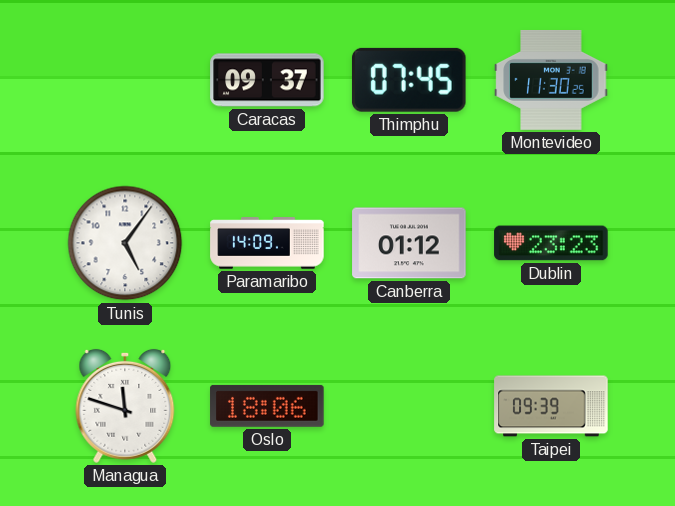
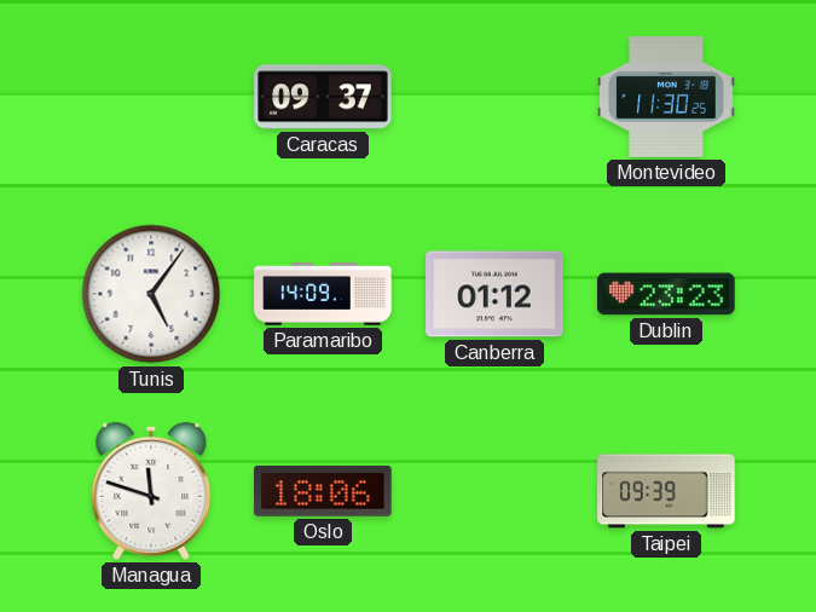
Thimphu: 07:45 -> none (409, 80)
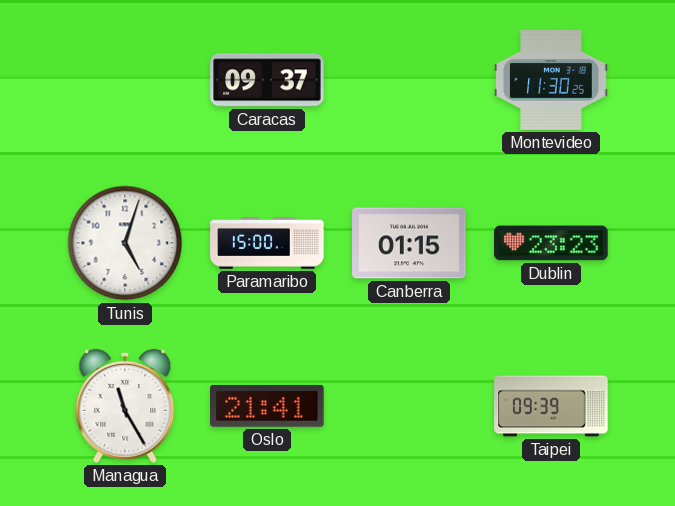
Tunis: 5:06 -> 5:03 (125, 243)
Paramaribo: 14:09 -> 15:00 (267, 243)
Canberra: 01:12 -> 01:15 (409, 243)
Managua: 11:48 -> 11:25 (125, 406)
Oslo: 18:06 -> 21:41 (267, 406)
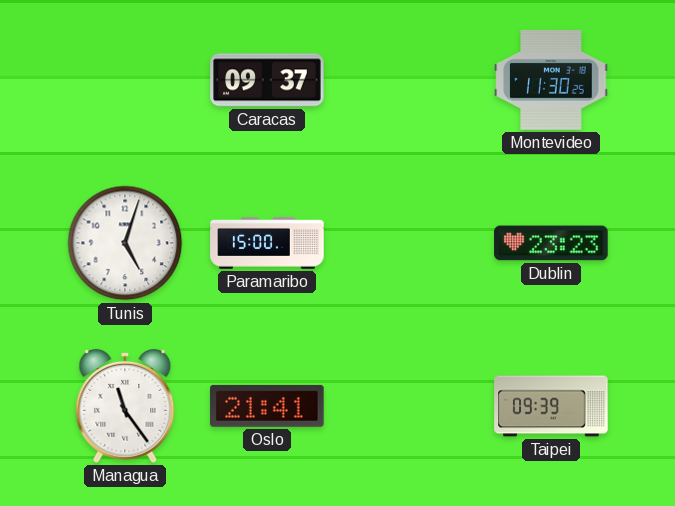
Canberra: 01:15 -> none (409, 243)
Managua: 11:25 -> 11:24 (125, 406)
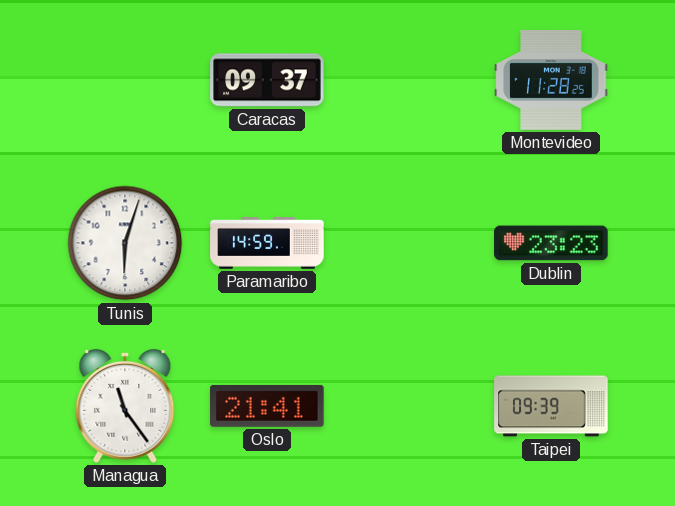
Montevideo: 11:30 -> 11:28 (551, 81)
Tunis: 5:03 -> 6:03 (125, 243)
Paramaribo: 15:00 -> 14:59 (267, 243)
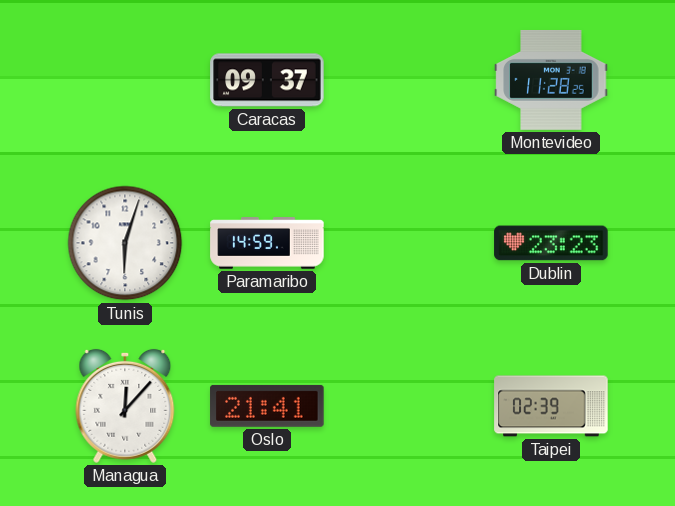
Managua: 11:24 -> 12:07 (125, 406)
Taipei: 09:39 -> 02:39 (551, 406)
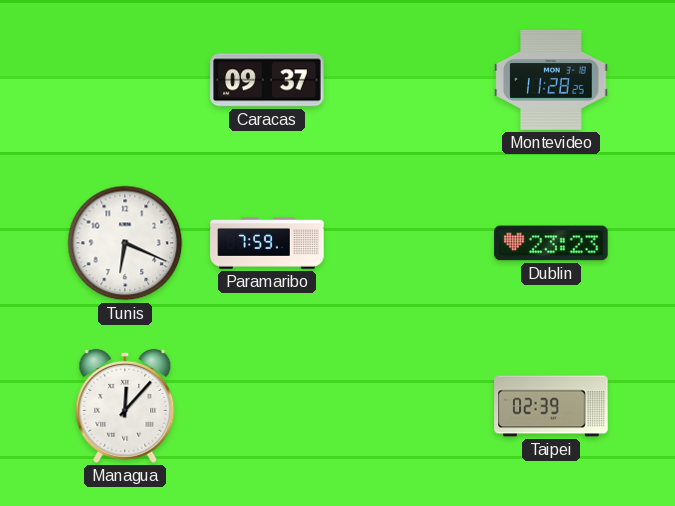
Tunis: 6:03 -> 6:19 (125, 243)
Paramaribo: 14:59 -> 7:59 (267, 243)
Oslo: 21:41 -> none (267, 406)
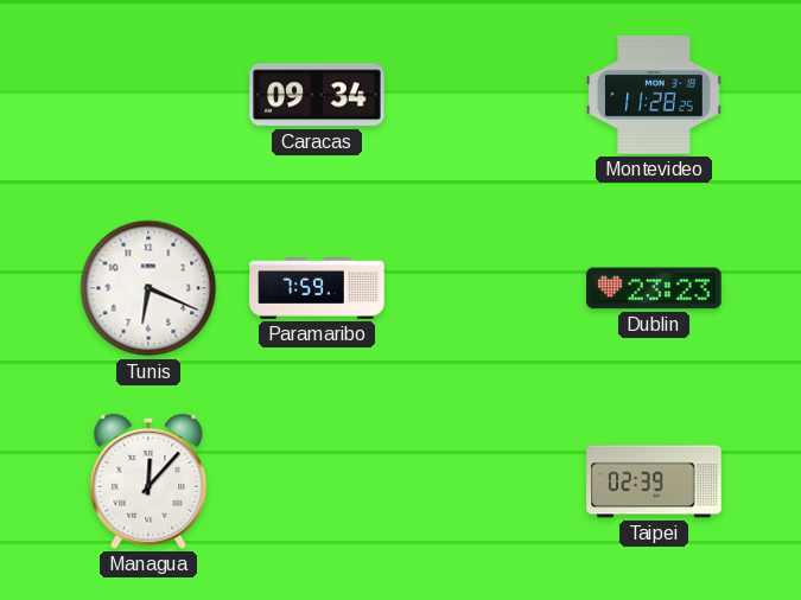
Caracas: 09:37 -> 09:34 (317, 95)
